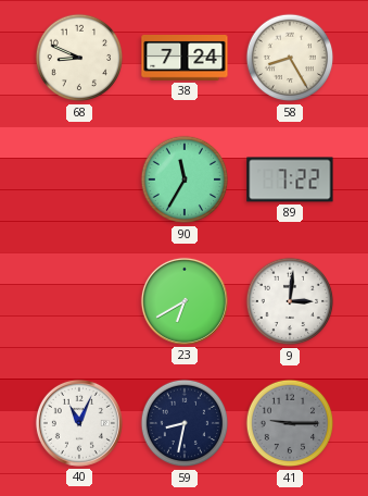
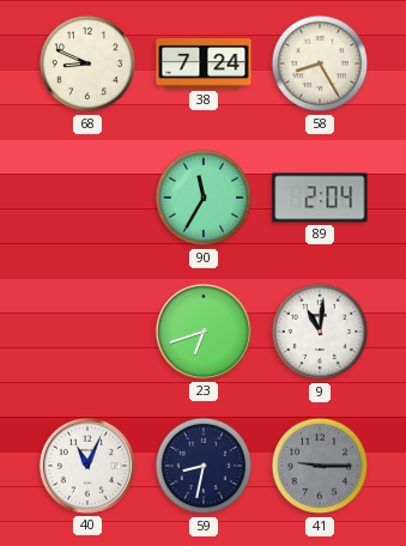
89: 7:22 -> 2:04 (320, 198)
23: 6:40 -> 6:42 (204, 332)
9: 3:01 -> 11:01 (320, 332)
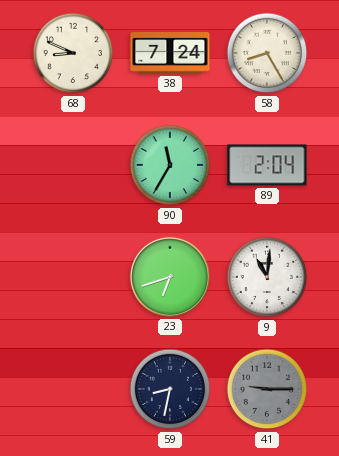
40: 11:04 -> none (87, 466)
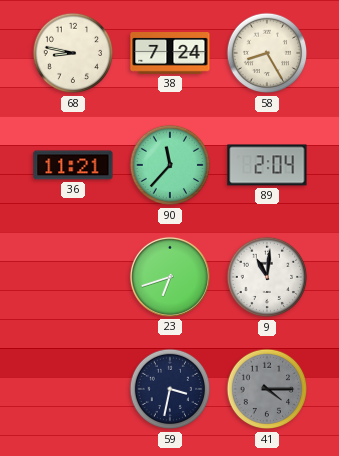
68: 8:49 -> 8:47 (73, 53)
36: none -> 11:21 (73, 165)
90: 11:35 -> 11:37 (170, 165)
59: 8:32 -> 3:32 (170, 389)
41: 9:15 -> 4:15 (267, 389)
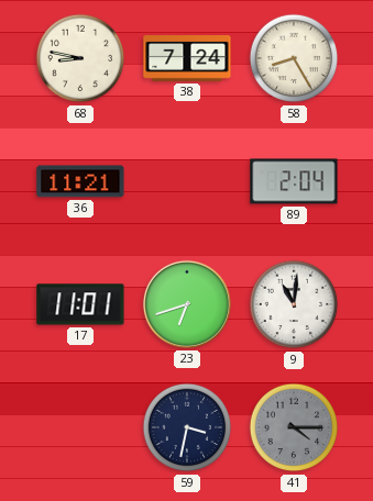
90: 11:37 -> none (170, 165)
17: none -> 11:01 (80, 304)
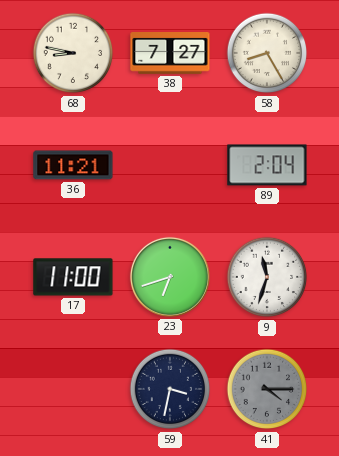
38: 7:24 -> 7:27 (170, 54)
17: 11:01 -> 11:00 (73, 277)
9: 11:01 -> 11:33 (267, 277)
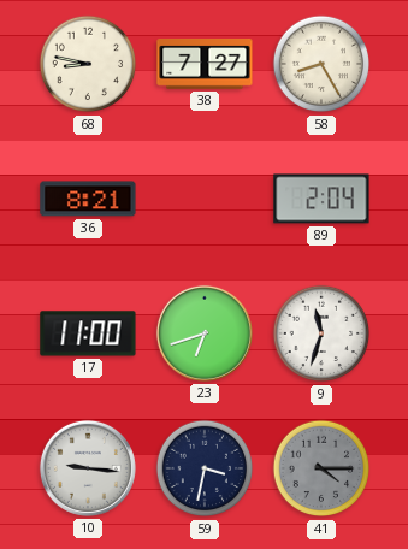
36: 11:21 -> 8:21 (88, 199)
10: none -> 9:16 (88, 468)
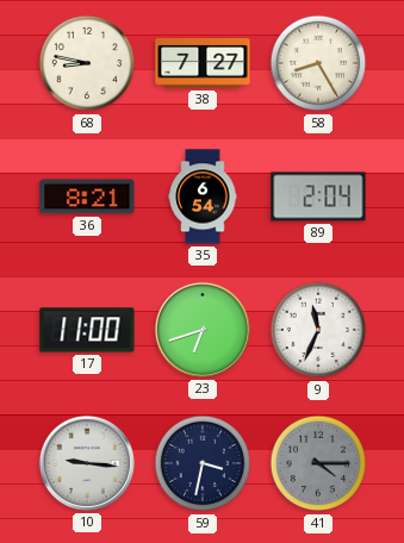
35: none -> 6:54 (203, 196)
9: 11:33 -> 11:34 (318, 330)
